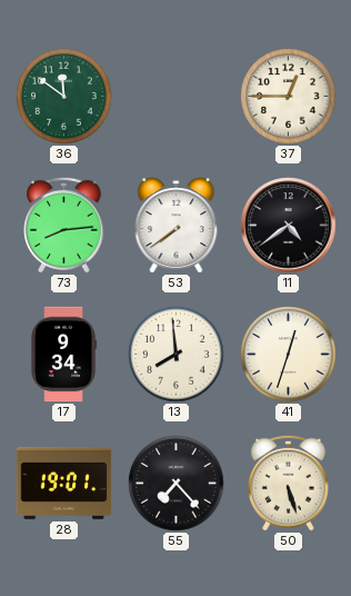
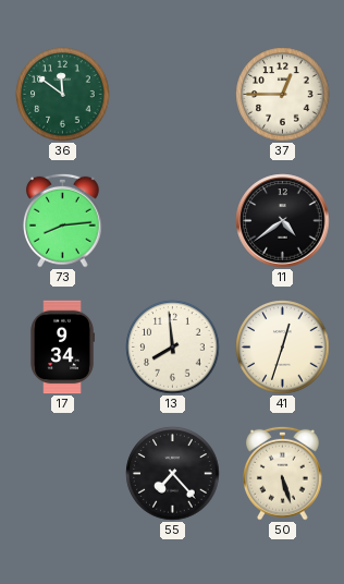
53: 7:39 -> none (177, 226)
28: 19:01 -> none (64, 483)
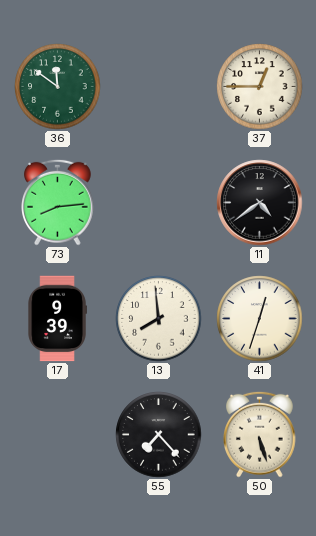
17: 9:34 -> 9:39 (57, 319)
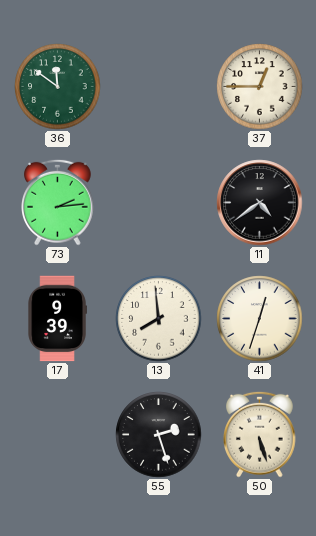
73: 8:14 -> 2:14 (58, 202)
55: 7:23 -> 2:27 (159, 435)
